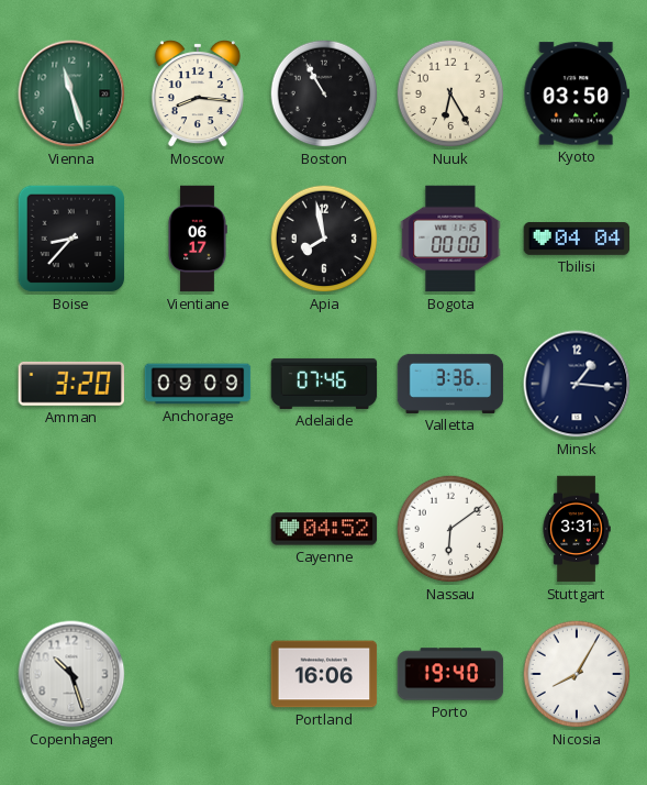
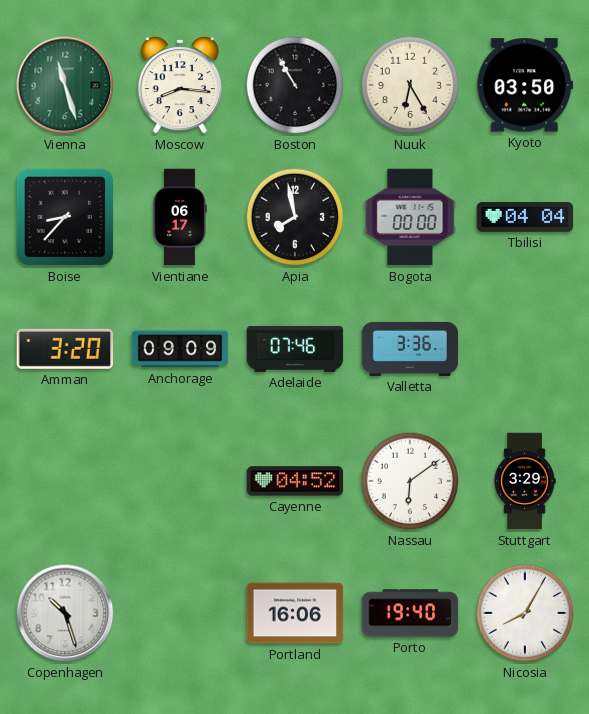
Minsk: 1:16 -> none (577, 384)
Stuttgart: 3:31 -> 3:29 (525, 481)
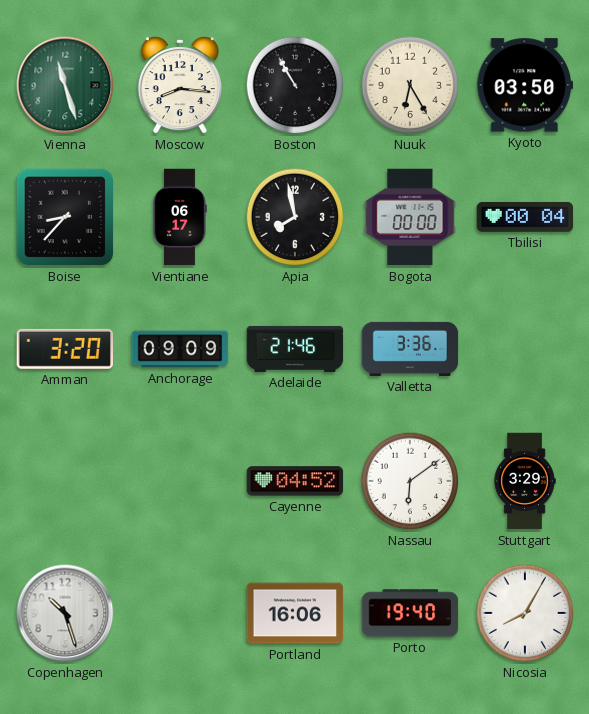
Tbilisi: 04:04 -> 00:04 (525, 217)
Adelaide: 07:46 -> 21:46 (295, 349)
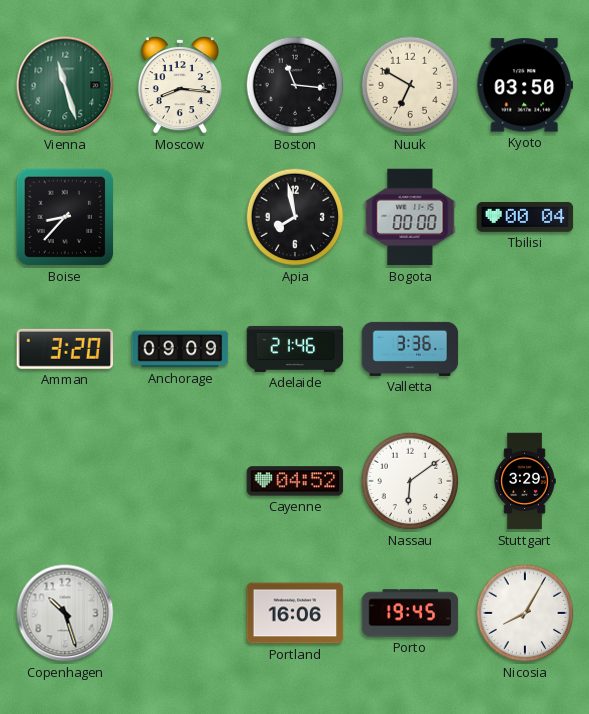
Boston: 10:55 -> 11:16 (295, 85)
Nuuk: 6:25 -> 6:50 (410, 85)
Vientiane: 06:17 -> none (180, 217)
Porto: 19:40 -> 19:45 (410, 613)
